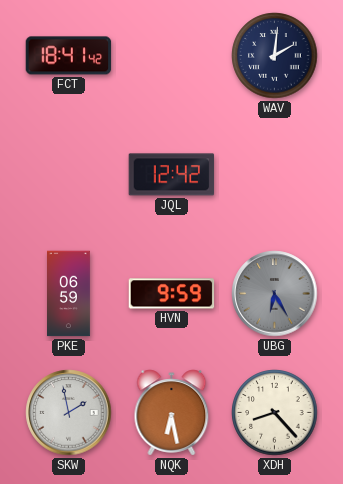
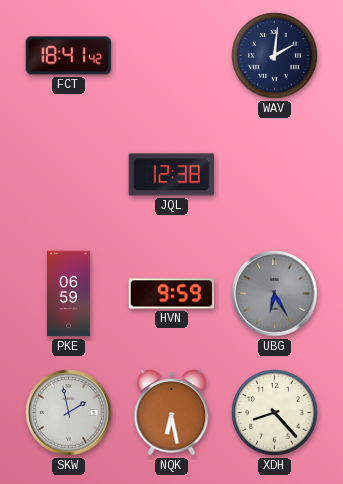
JQL: 12:42 -> 12:38 (172, 175)
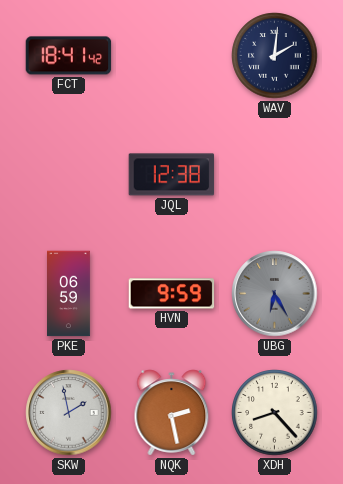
NQK: 6:28 -> 2:28 (172, 413)
